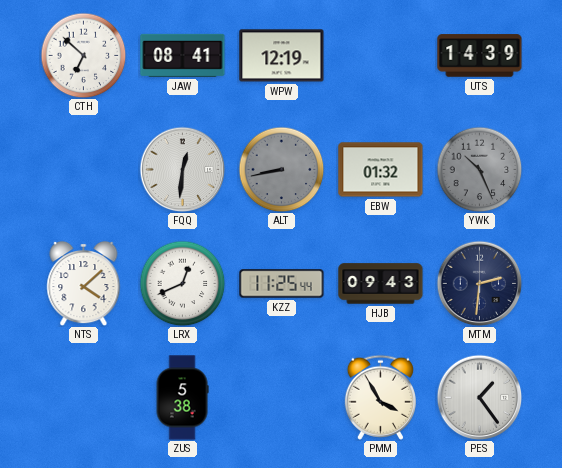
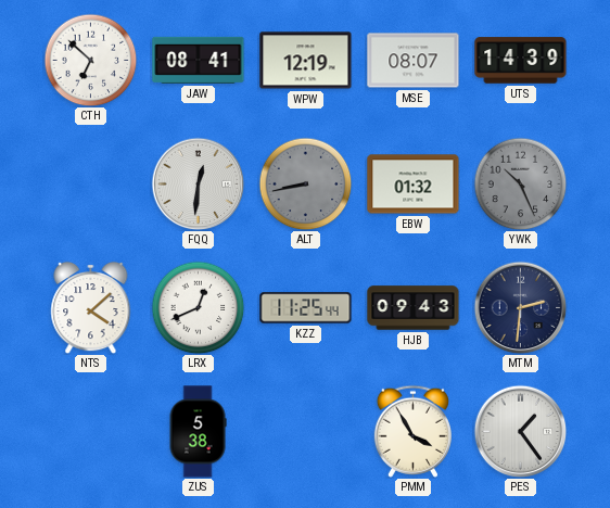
MSE: none -> 08:07 (414, 61)
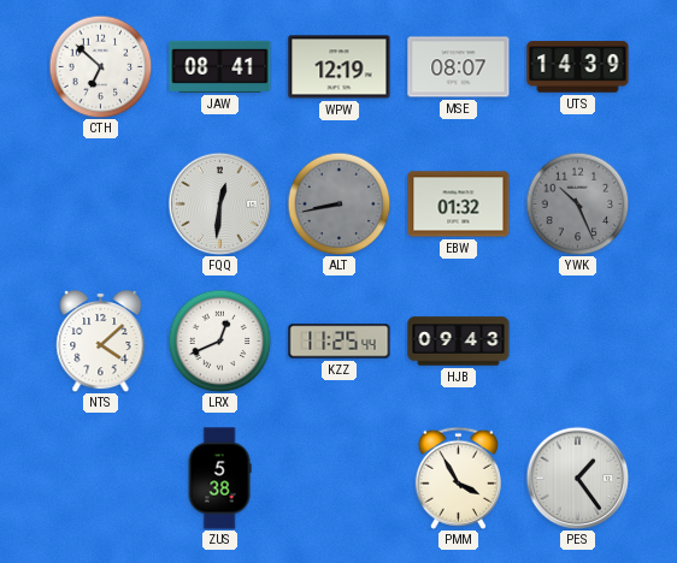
MTM: 2:31 -> none (520, 307)
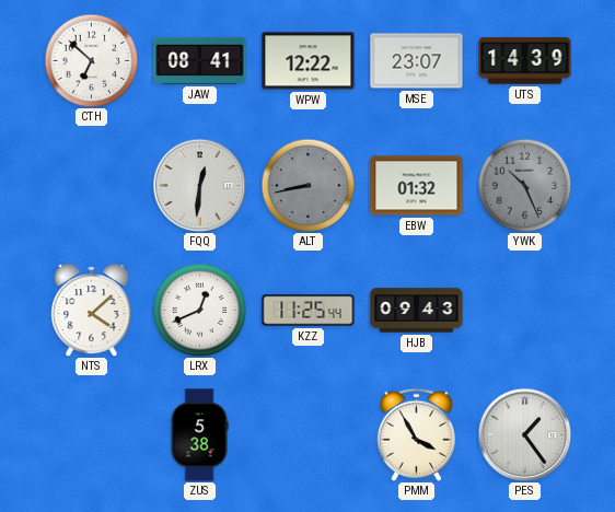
WPW: 12:19 -> 12:22 (309, 61)
MSE: 08:07 -> 23:07 (417, 61)
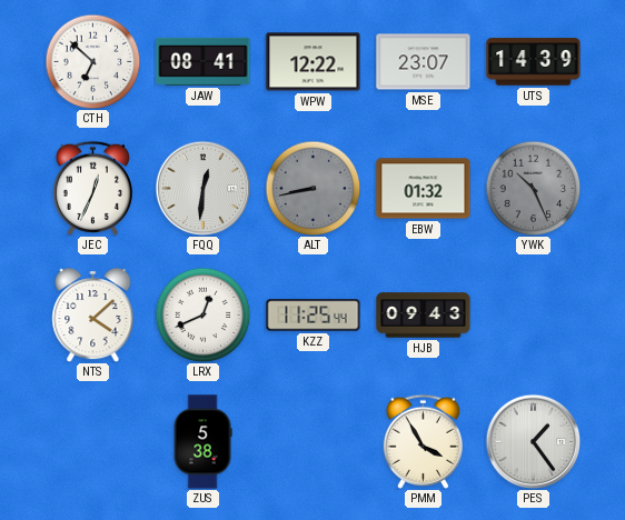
JEC: none -> 12:34 (92, 188)
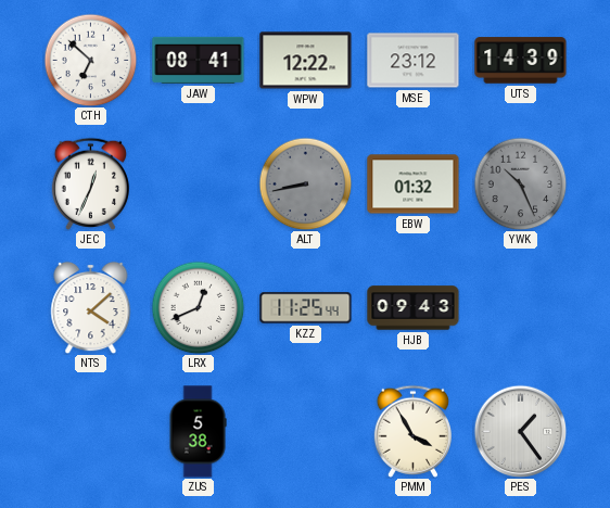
MSE: 23:07 -> 23:12 (414, 61)
FQQ: 12:31 -> none (202, 188)
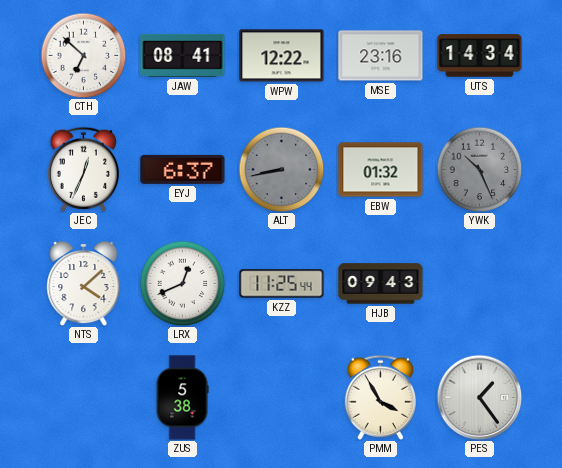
MSE: 23:12 -> 23:16 (381, 56)
UTS: 14:39 -> 14:34 (480, 56)
EYJ: none -> 6:37 (183, 169)
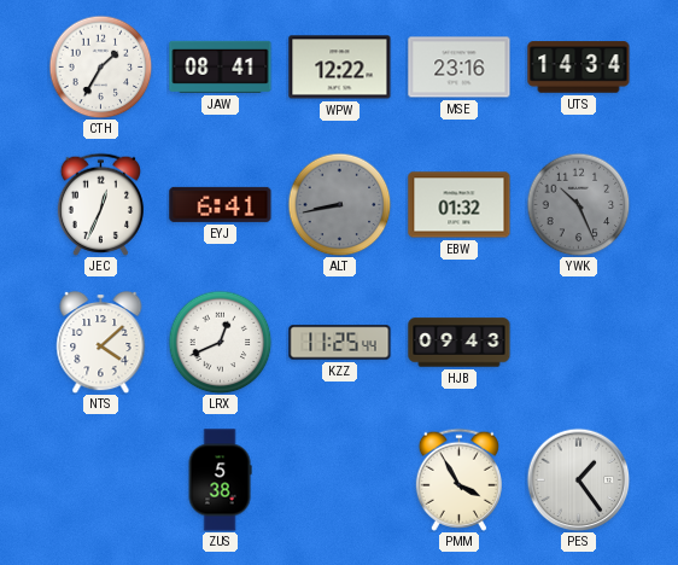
CTH: 6:52 -> 1:35 (100, 66)
EYJ: 6:37 -> 6:41 (221, 204)
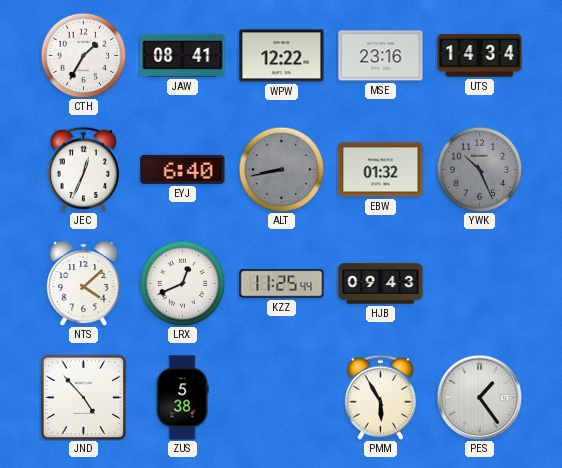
EYJ: 6:41 -> 6:40 (183, 169)
JND: none -> 4:53 (83, 397)
PMM: 3:55 -> 5:55 (380, 397)
